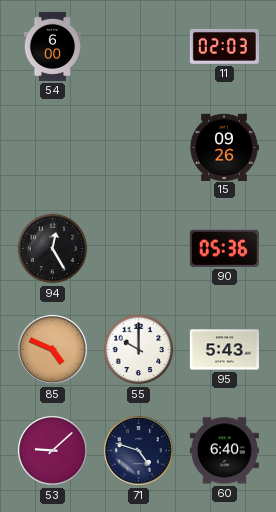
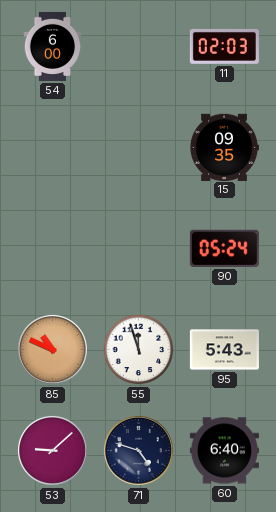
15: 09:26 -> 09:35 (224, 147)
94: 12:25 -> none (53, 249)
90: 05:36 -> 05:24 (224, 248)
85: 4:49 -> 10:49 (52, 349)
55: 10:00 -> 11:57 (139, 350)
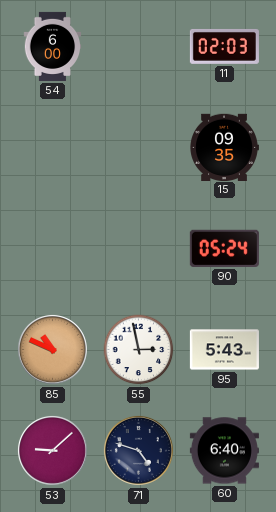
55: 11:57 -> 2:58 (139, 350)
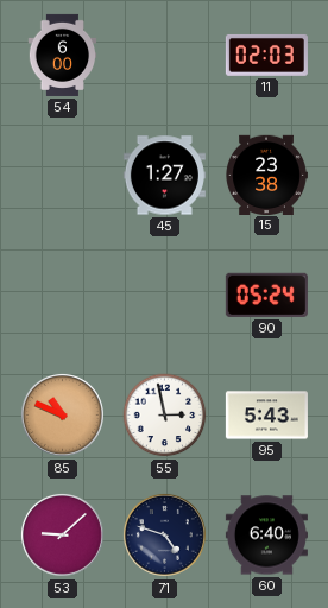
45: none -> 1:27 (164, 176)
15: 09:35 -> 23:38 (266, 175)
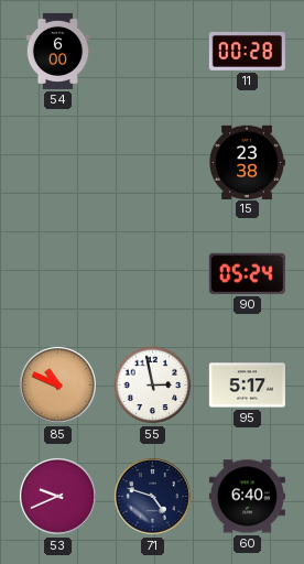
11: 02:03 -> 00:28 (247, 51)
45: 1:27 -> none (164, 176)
95: 5:43 -> 5:17 (247, 386)
53: 9:08 -> 9:41 (57, 496)
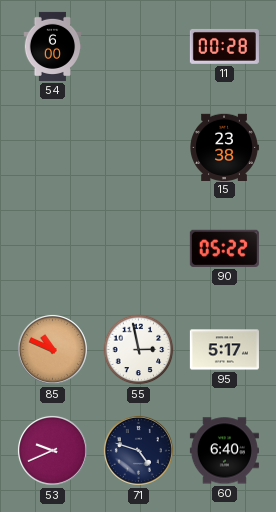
90: 05:24 -> 05:22 (224, 248)
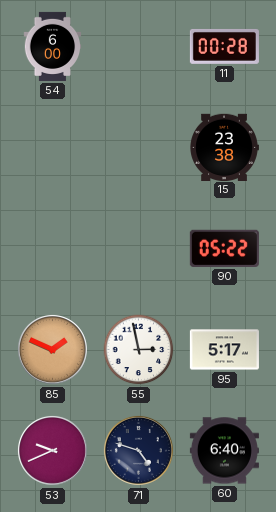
85: 10:49 -> 1:49 (52, 349)
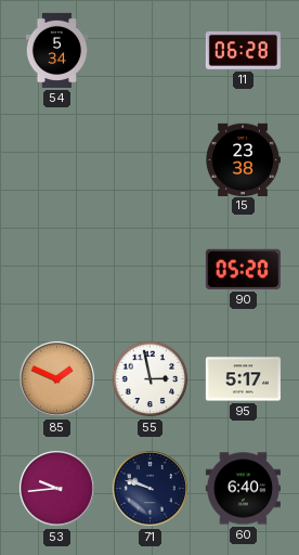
54: 6:00 -> 5:34 (57, 50)
11: 00:28 -> 06:28 (243, 50)
90: 05:22 -> 05:20 (243, 269)
53: 9:41 -> 9:44 (56, 488)
71: 4:48 -> 9:48 (149, 488)
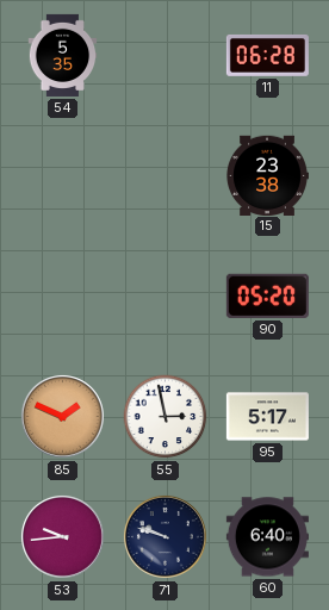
54: 5:34 -> 5:35 (63, 55)
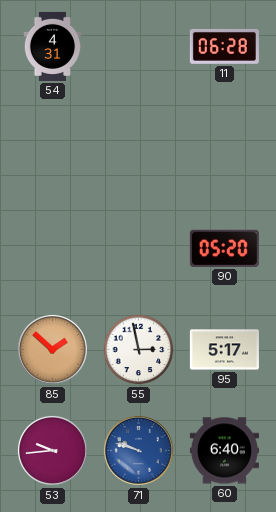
54: 5:35 -> 4:31 (53, 46)
15: 23:38 -> none (267, 175)
85: 1:49 -> 1:52 (52, 349)
71 dial: navy -> blue (138, 450)
